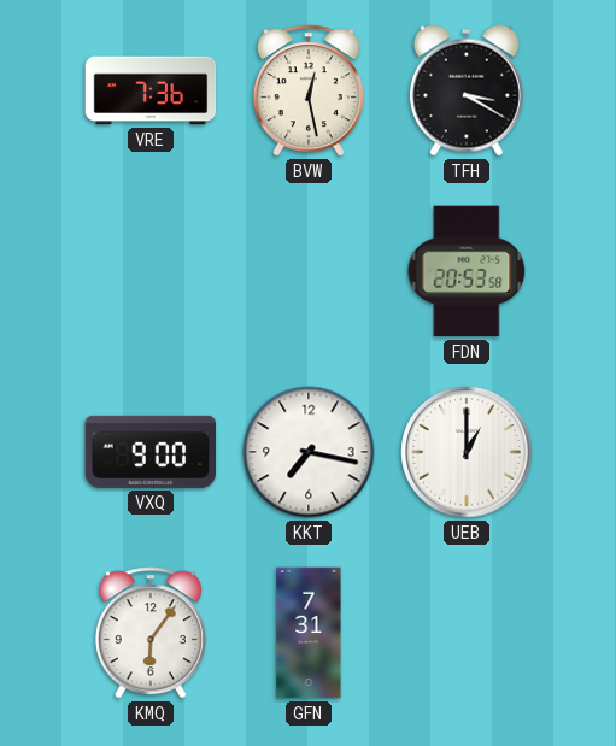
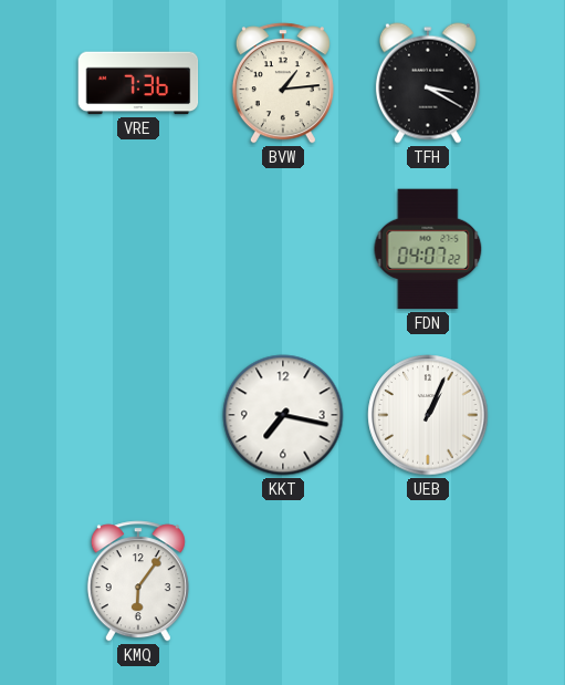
BVW: 12:28 -> 1:14 (283, 83)
FDN: 20:53 -> 04:07 (428, 249)
VXQ: 9:00 -> none (151, 452)
UEB: 1:00 -> 1:04 (428, 415)
GFN: 7:31 -> none (309, 633)
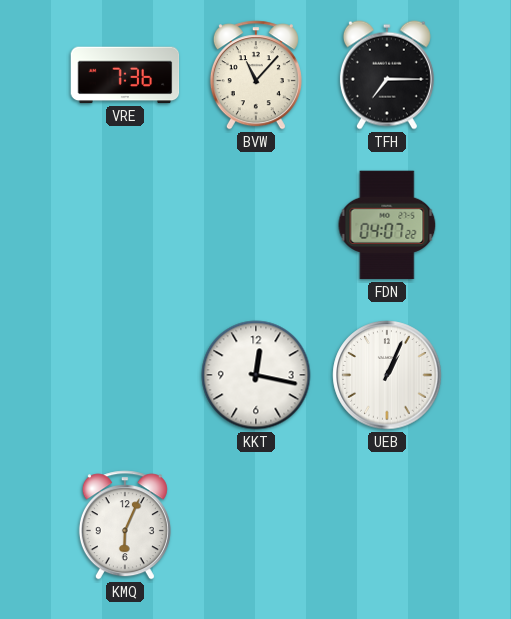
BVW: 1:14 -> 11:07 (256, 75)
TFH: 3:20 -> 7:15 (387, 75)
KKT: 7:17 -> 12:17 (256, 375)
KMQ: 6:06 -> 6:04 (125, 525)
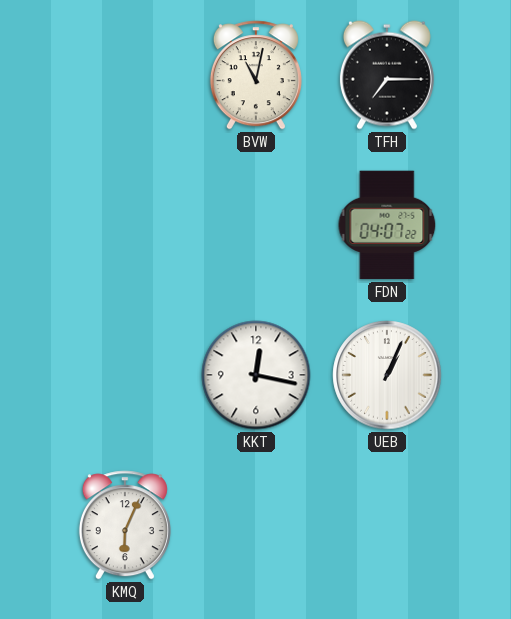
VRE: 7:36 -> none (125, 75)
BVW: 11:07 -> 11:02 (256, 75)
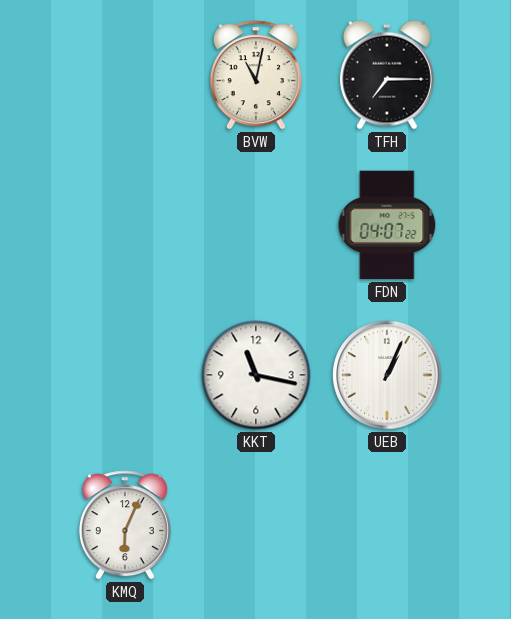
KKT: 12:17 -> 11:17 (256, 375)
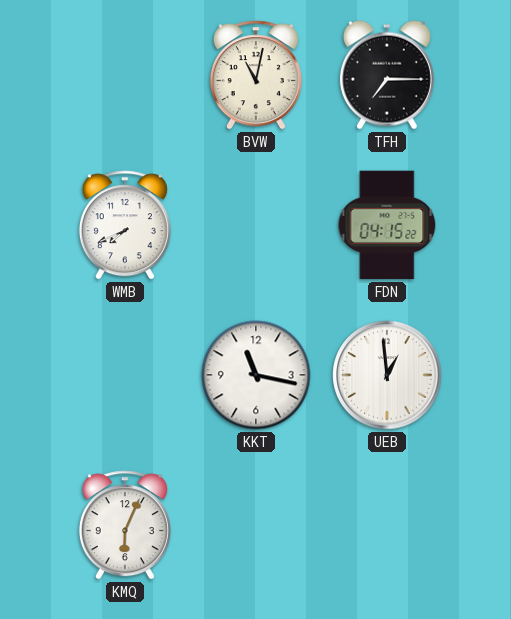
WMB: none -> 7:41 (125, 225)
FDN: 04:07 -> 04:15 (387, 225)
UEB: 1:04 -> 12:59 (387, 375)
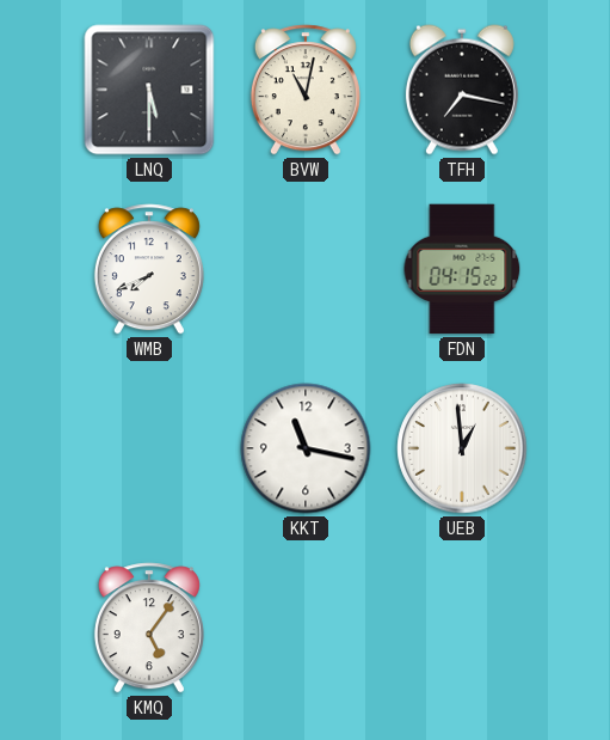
LNQ: none -> 5:30 (149, 90)
TFH: 7:15 -> 7:17 (462, 90)
KMQ: 6:04 -> 5:06 (149, 628)
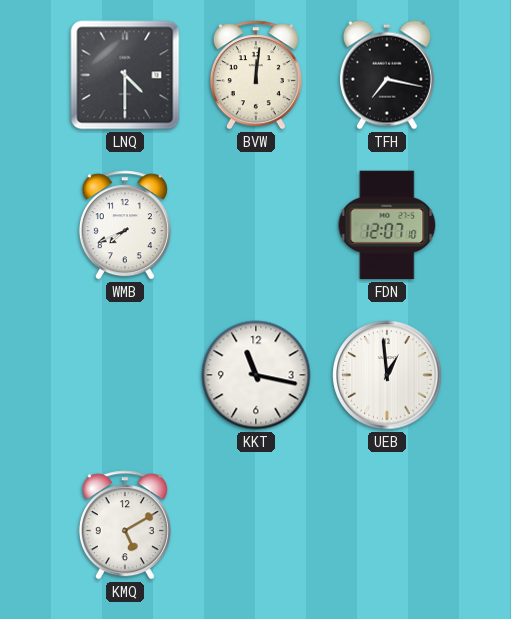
LNQ: 5:30 -> 4:30 (125, 75)
BVW: 11:02 -> 12:01 (256, 75)
FDN: 04:15 -> 12:07 (387, 225)
KMQ: 5:06 -> 5:10 (125, 525)
